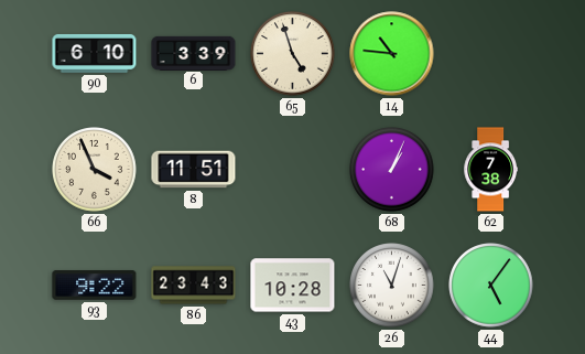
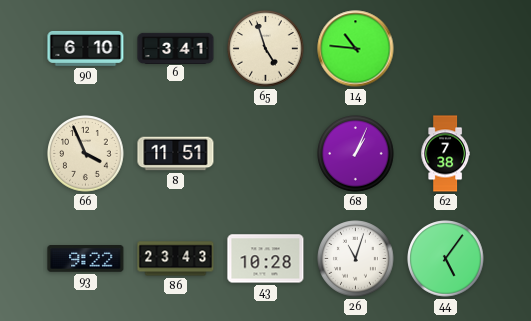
6: 3:39 -> 3:41 (176, 48)
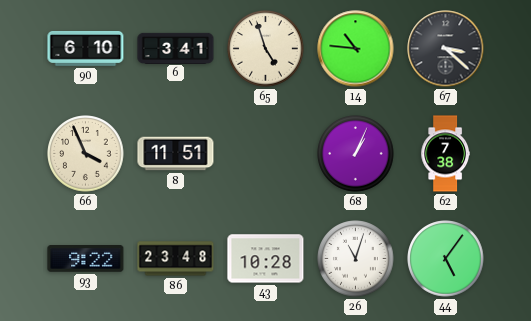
67: none -> 3:22 (446, 49)
86: 23:43 -> 23:48 (176, 259)
